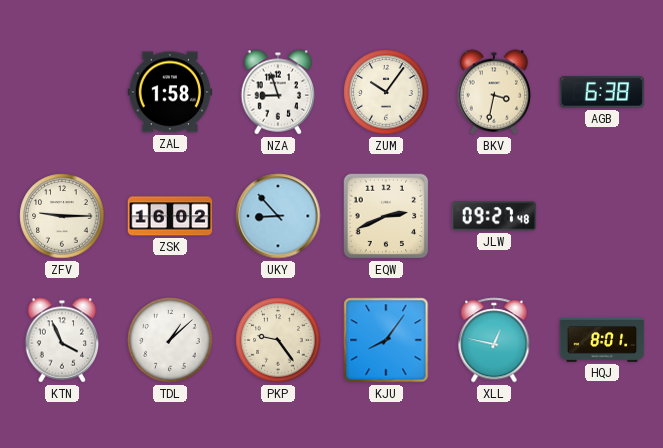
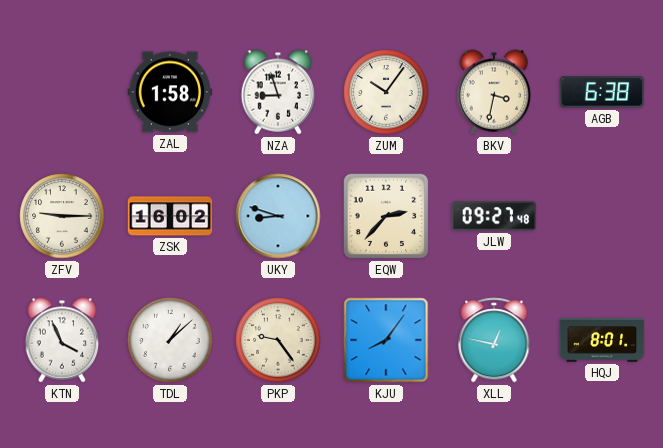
UKY: 8:53 -> 8:48 (278, 216)
EQW: 2:41 -> 2:37 (386, 216)
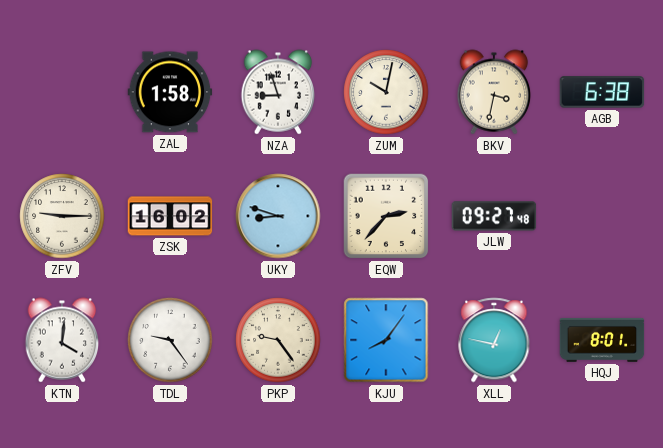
ZUM: 10:06 -> 10:02 (386, 92)
KTN: 3:56 -> 4:01 (62, 340)
TDL: 1:08 -> 9:24 (170, 340)
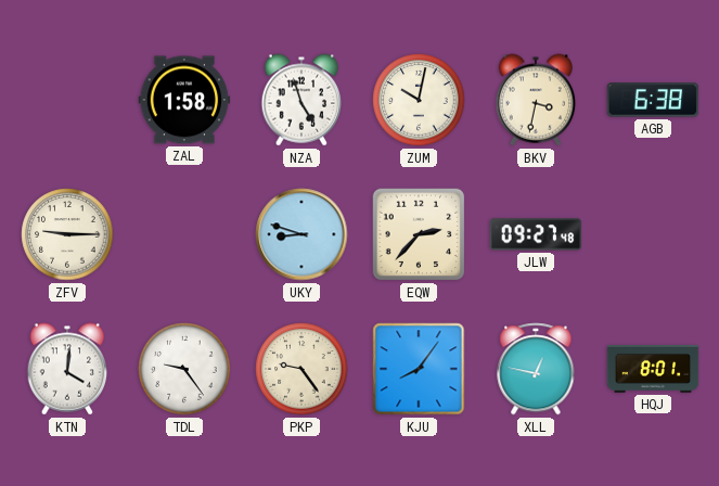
NZA: 8:57 -> 4:57 (301, 100)
ZSK: 16:02 -> none (170, 216)
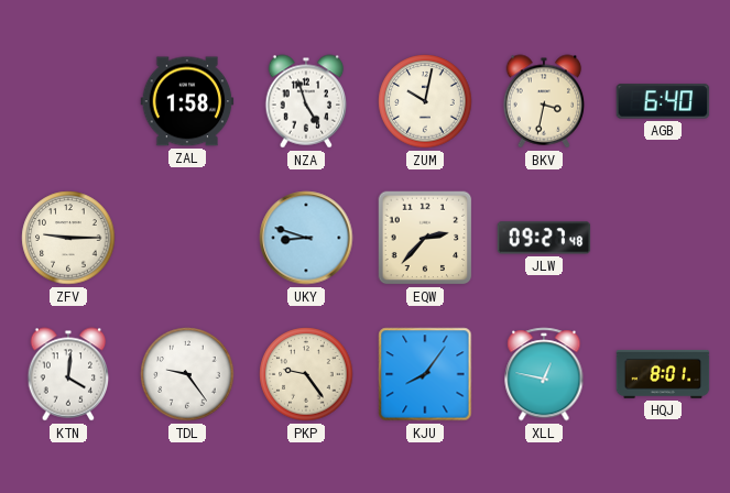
AGB: 6:38 -> 6:40 (663, 101)
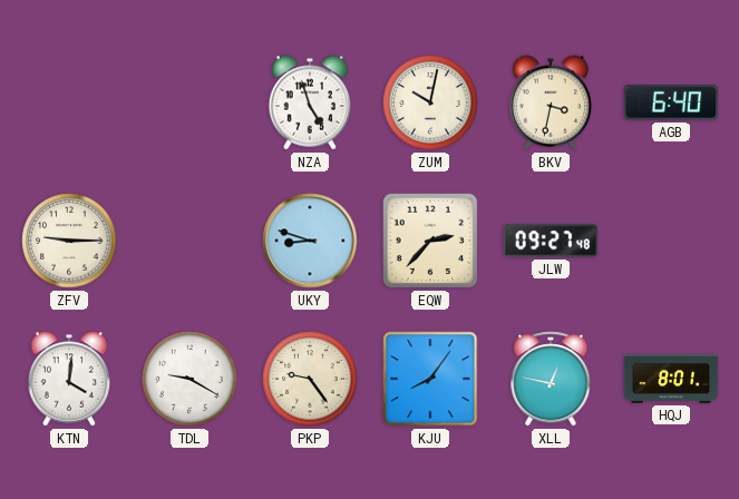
ZAL: 1:58 -> none (187, 101)
TDL: 9:24 -> 9:20 (189, 379)
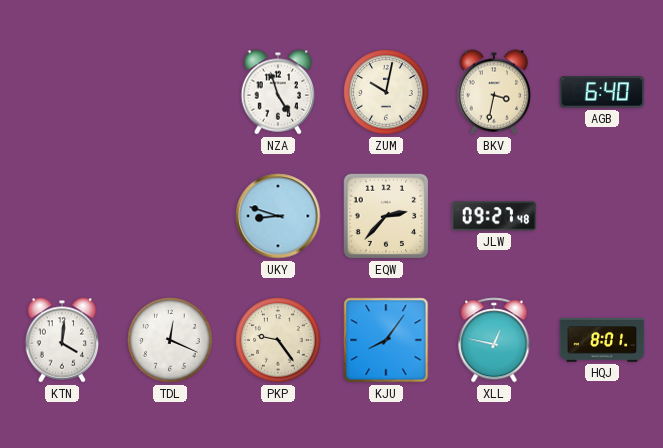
ZFV: 9:15 -> none (69, 241)
TDL: 9:20 -> 12:19 (170, 340)
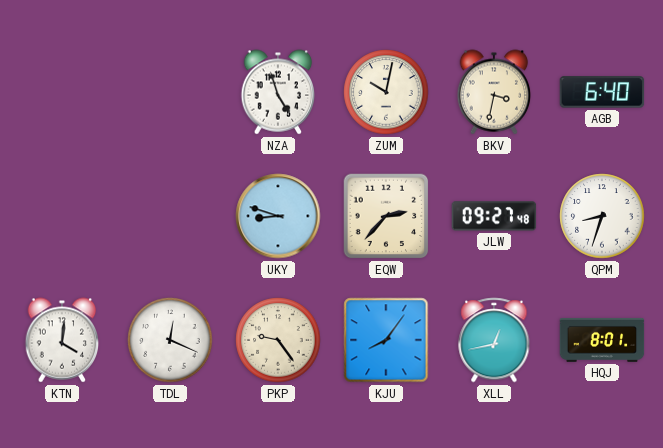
QPM: none -> 8:33 (602, 216)
XLL: 12:47 -> 12:43 (494, 340)
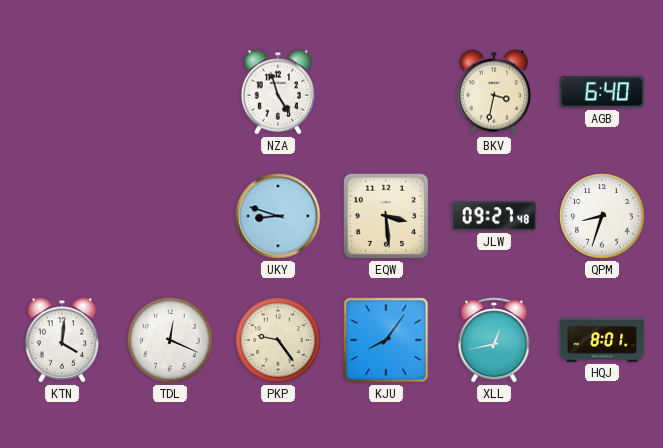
ZUM: 10:02 -> none (386, 92)
EQW: 2:37 -> 3:29 (386, 216)
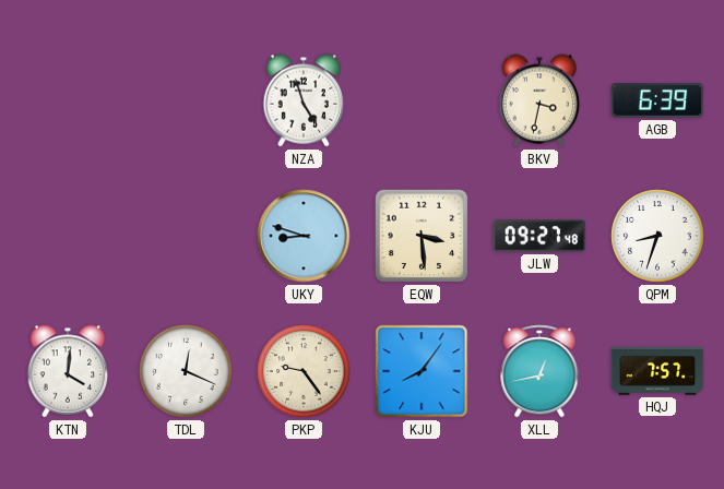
AGB: 6:40 -> 6:39 (657, 100)
HQJ: 8:01 -> 7:57 (657, 371)
